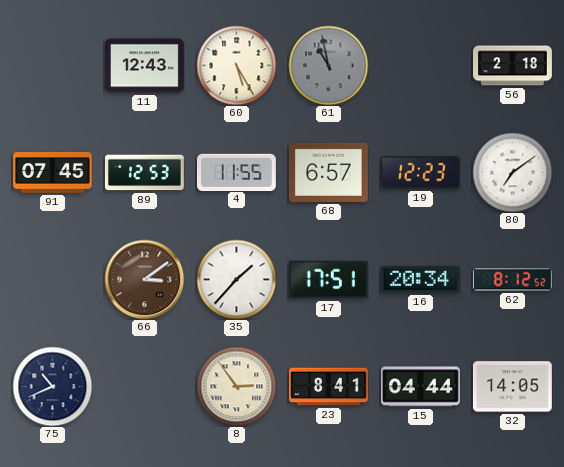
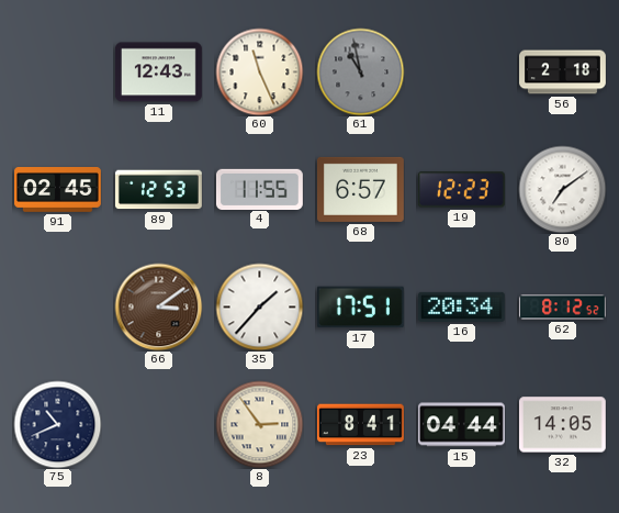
60: 5:25 -> 11:26 (259, 71)
91: 07:45 -> 02:45 (58, 190)
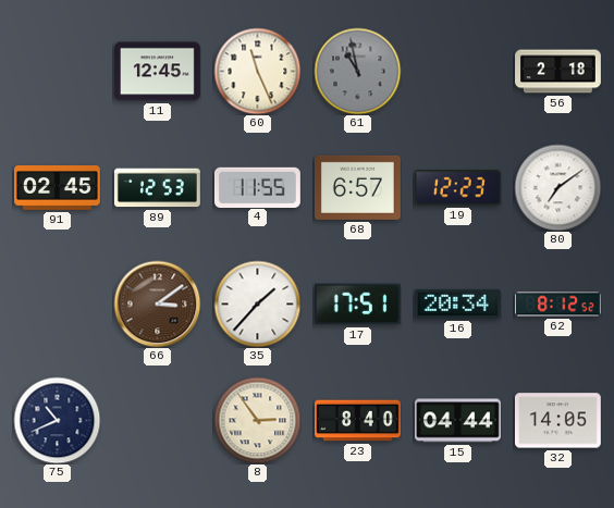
11: 12:43 -> 12:45 (158, 72)
23: 8:41 -> 8:40 (358, 421)
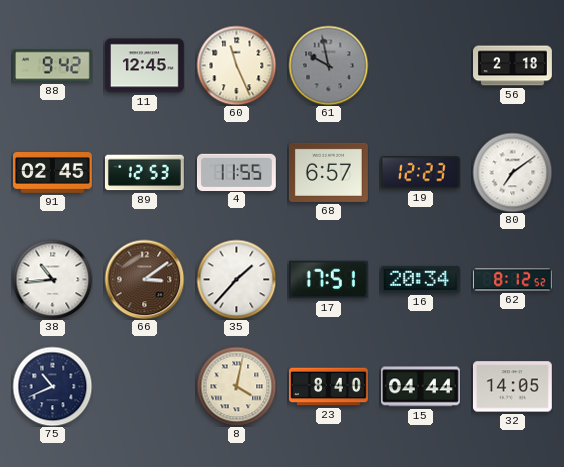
88: none -> 9:42 (52, 66)
61: 10:58 -> 9:58 (328, 65)
38: none -> 10:44 (52, 279)
8: 2:54 -> 4:02 (236, 386)
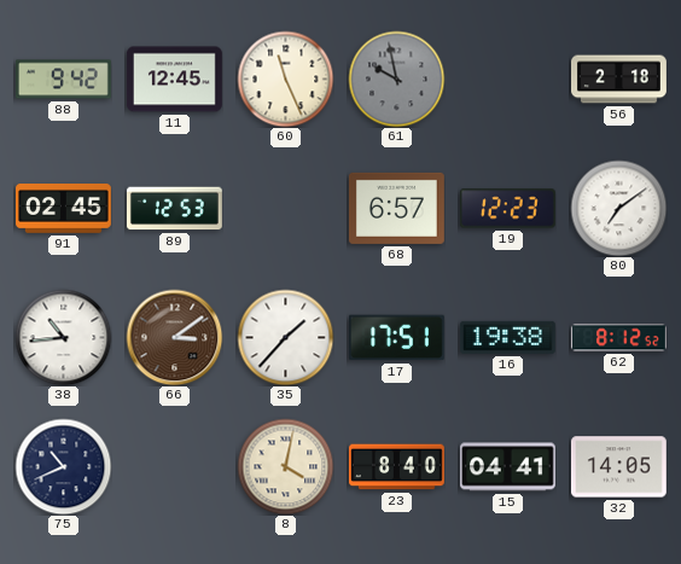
4: 11:55 -> none (237, 172)
16: 20:34 -> 19:38 (507, 337)
15: 04:44 -> 04:41 (507, 467)
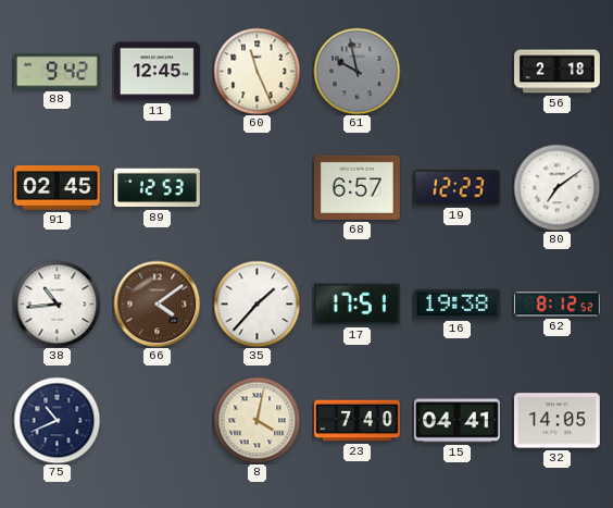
66: 3:09 -> 4:09 (157, 303)
23: 8:40 -> 7:40 (358, 421)
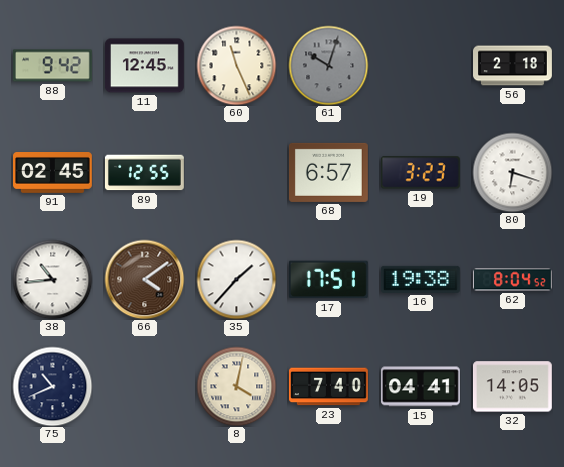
61: 9:58 -> 10:03 (328, 65)
89: 12:53 -> 12:55 (144, 173)
19: 12:23 -> 3:23 (420, 173)
80: 7:09 -> 6:18 (512, 172)
62: 8:12 -> 8:04 (512, 280)
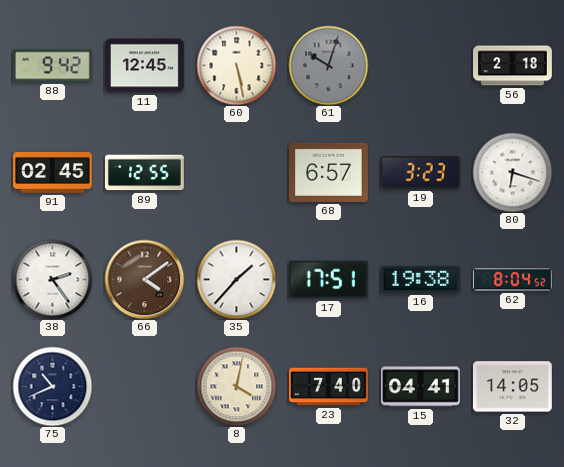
60: 11:26 -> 5:28 (236, 65)
38: 10:44 -> 2:24 (52, 279)
